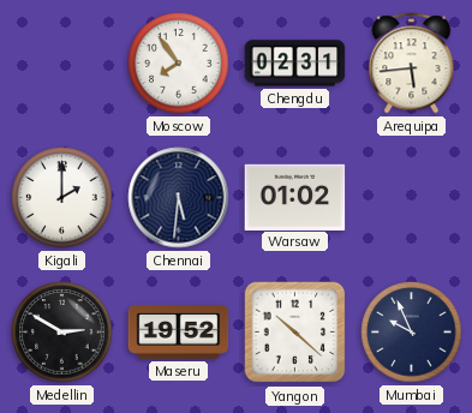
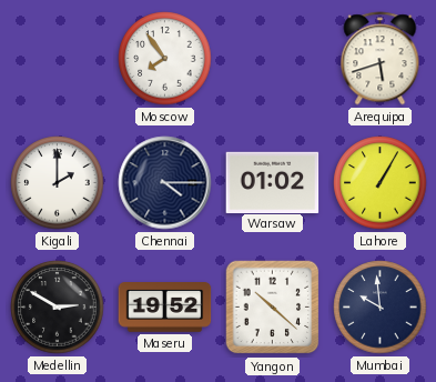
Chengdu: 02:31 -> none (295, 64)
Arequipa: 5:44 -> 5:42 (381, 59)
Chennai: 5:31 -> 4:15 (165, 183)
Lahore: none -> 1:05 (381, 183)
Mumbai: 9:56 -> 9:59 (381, 308)
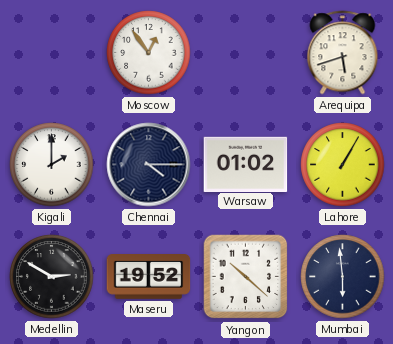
Moscow: 7:54 -> 12:54 (149, 53)
Mumbai: 9:59 -> 5:59 (343, 277)
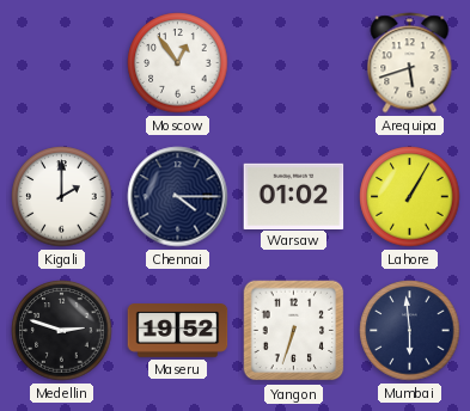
Medellin: 2:50 -> 2:48 (62, 331)
Yangon: 10:22 -> 6:33 (294, 331)
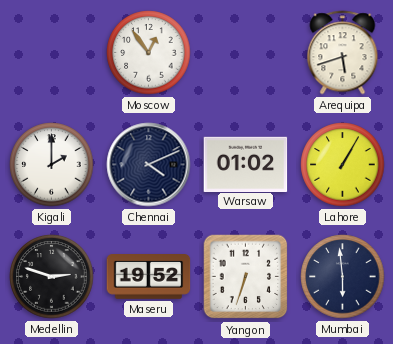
Chennai: 4:15 -> 4:11 (149, 165)
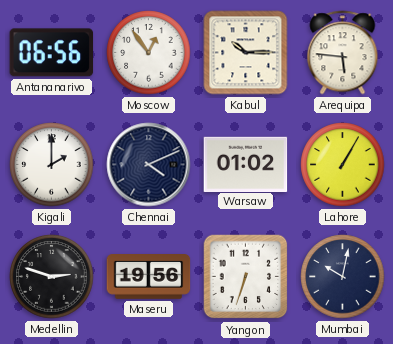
Antananarivo: none -> 06:56 (52, 53)
Kabul: none -> 10:15 (246, 53)
Arequipa: 5:42 -> 5:46 (343, 53)
Maseru: 19:52 -> 19:56 (149, 277)
Mumbai: 5:59 -> 10:02 (343, 277)
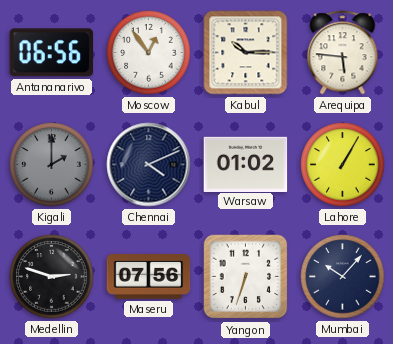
Kigali dial: white -> grey (52, 165)
Maseru: 19:56 -> 07:56 (149, 277)
Mumbai: 10:02 -> 10:07 (343, 277)
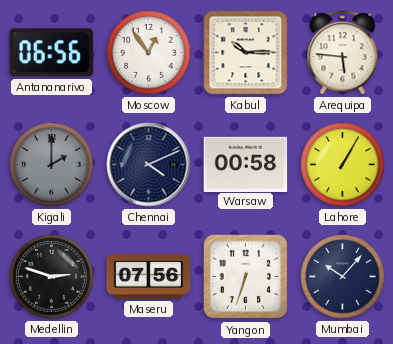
Warsaw: 01:02 -> 00:58 (246, 164)
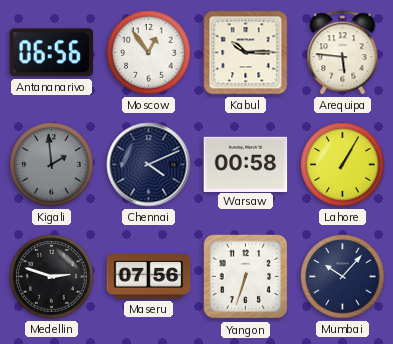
Kigali: 2:00 -> 1:59 (52, 165)
